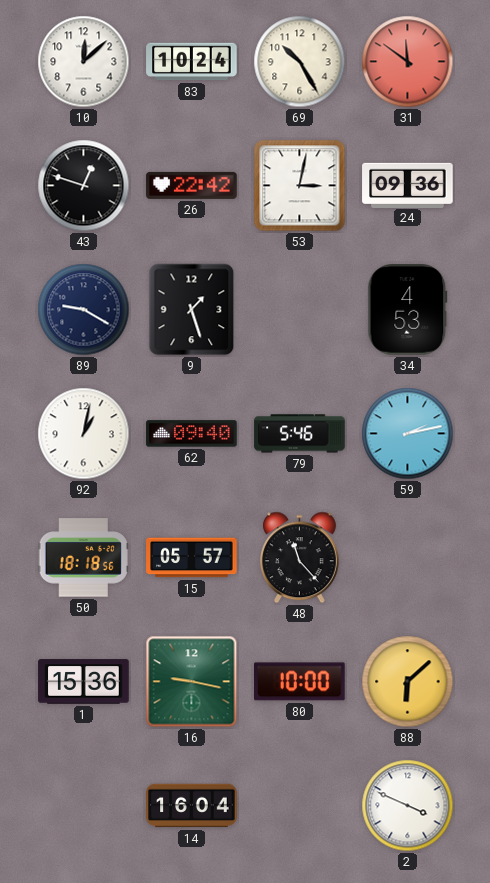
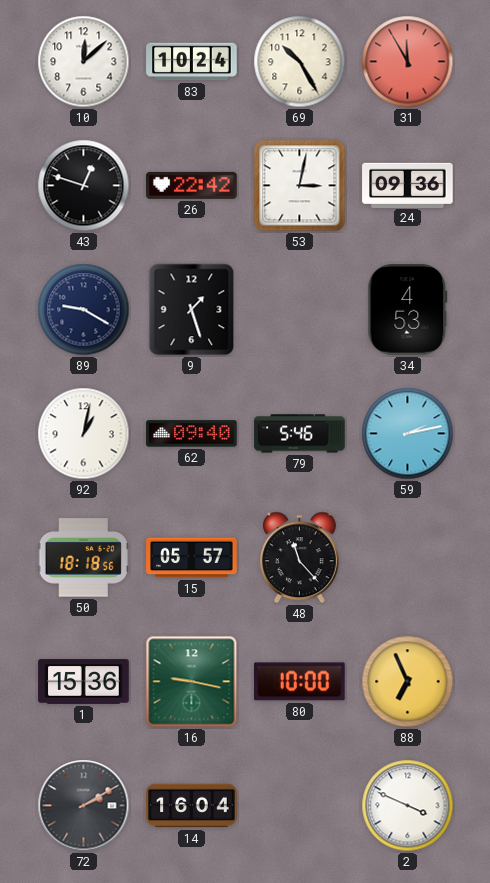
31: 11:51 -> 11:55 (408, 62)
88: 6:08 -> 6:56 (408, 682)
72: none -> 2:10 (84, 806)
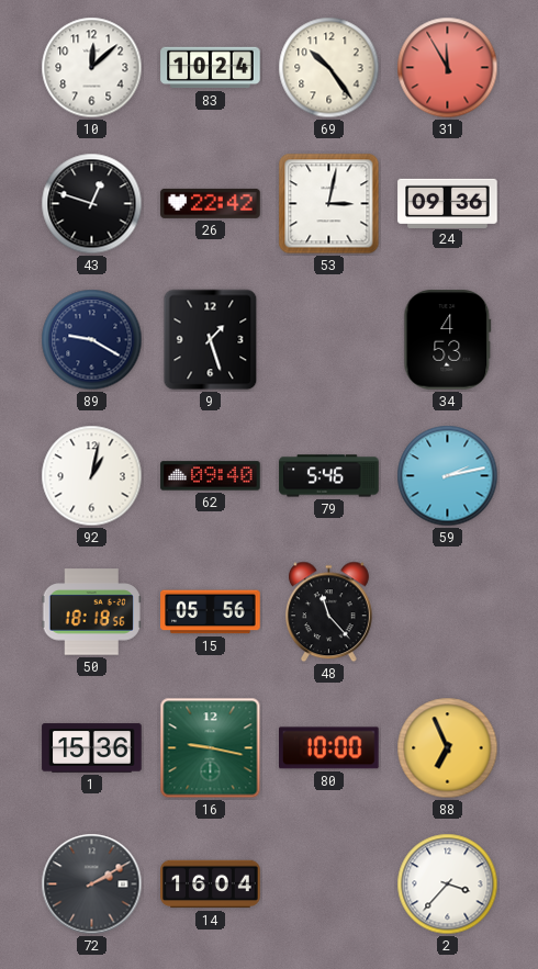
69: 10:25 -> 10:24 (329, 68)
15: 05:57 -> 05:56 (211, 612)
2: 3:49 -> 3:37 (448, 885)
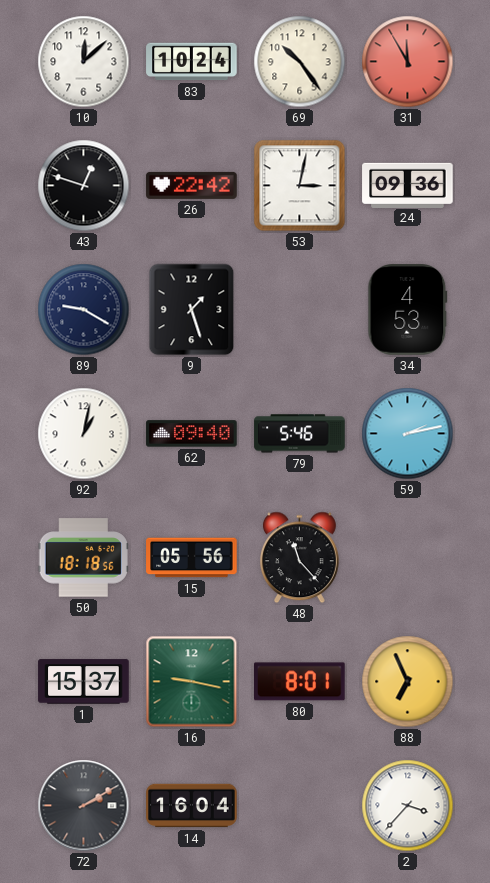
1: 15:36 -> 15:37 (84, 682)
80: 10:00 -> 8:01 (300, 682)
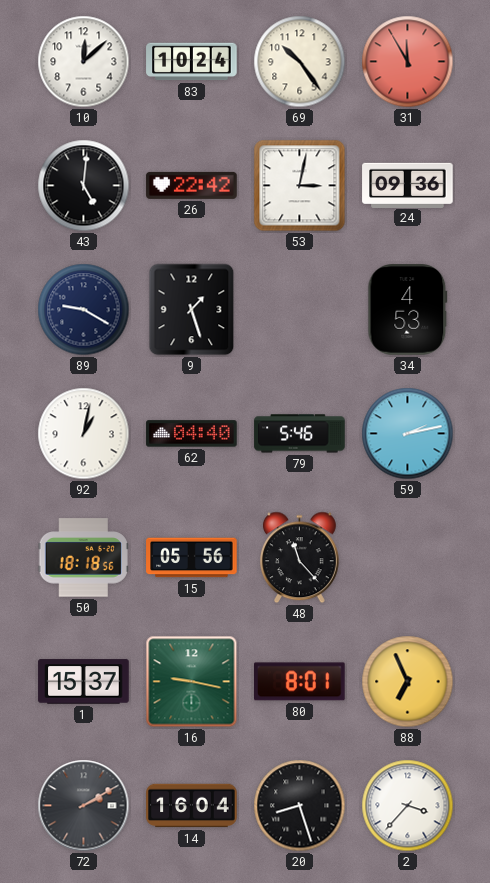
43: 12:48 -> 5:01 (84, 186)
62: 09:40 -> 04:40 (192, 434)
20: none -> 8:27 (300, 806)
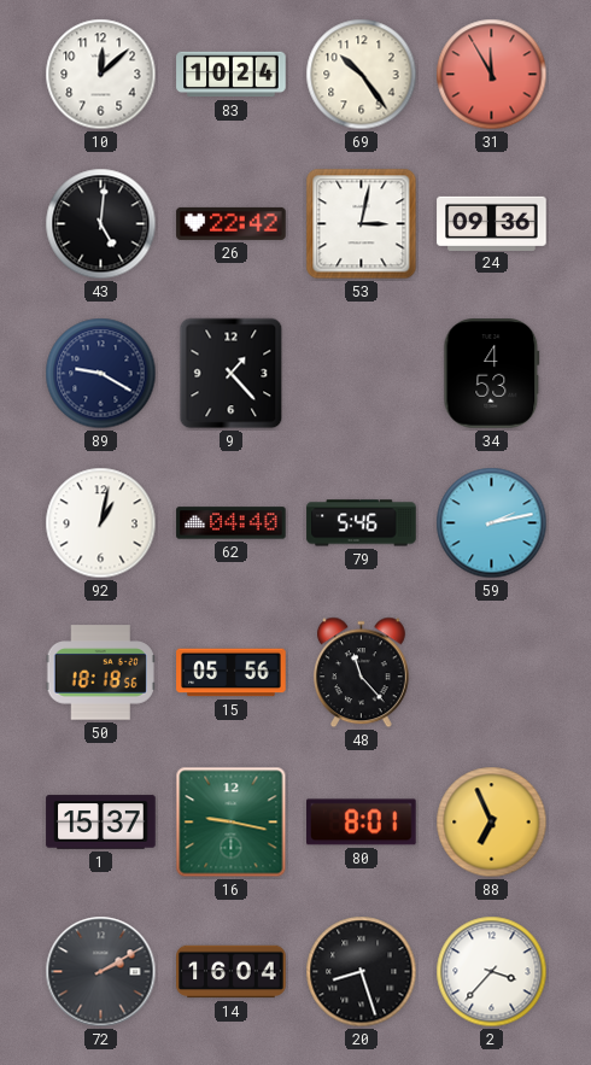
9: 1:27 -> 1:23 (232, 374)
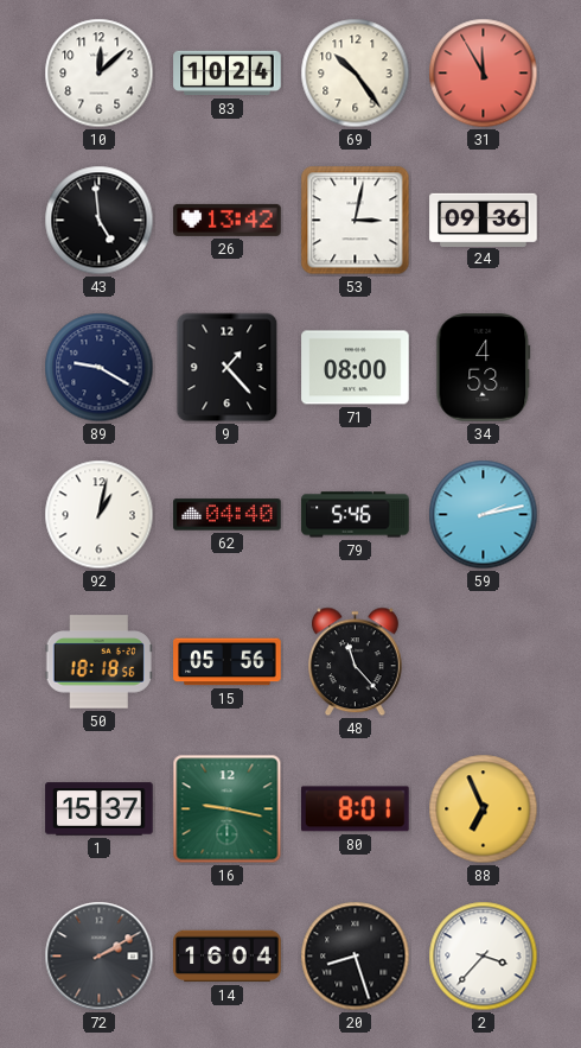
43: 5:01 -> 4:59 (100, 221)
26: 22:42 -> 13:42 (228, 220)
71: none -> 08:00 (356, 368)
